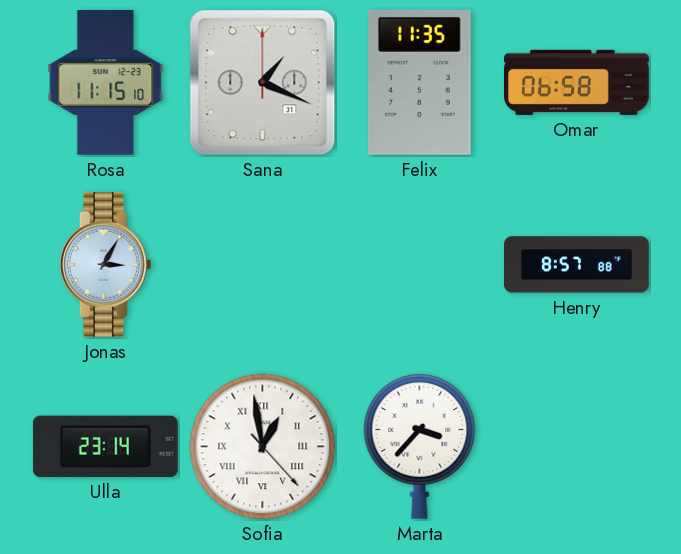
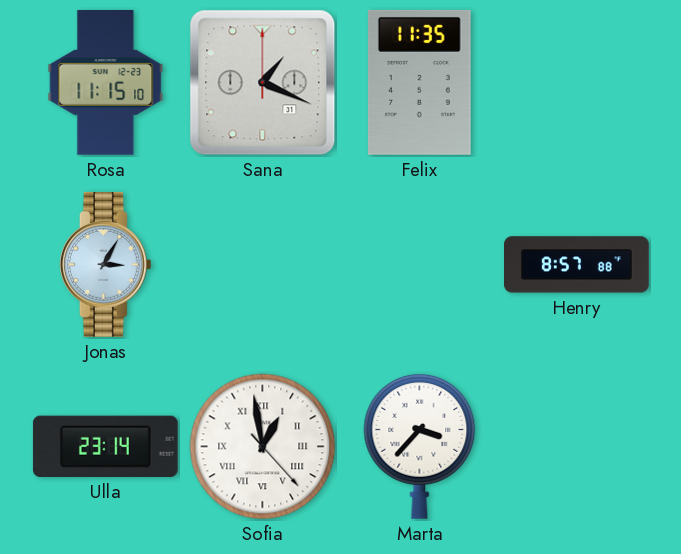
Omar: 06:58 -> none (577, 82)
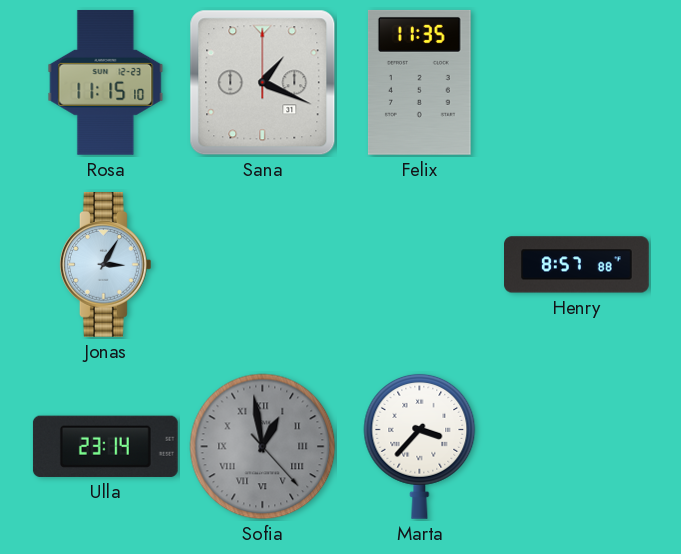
Sofia dial: white -> grey (263, 447)
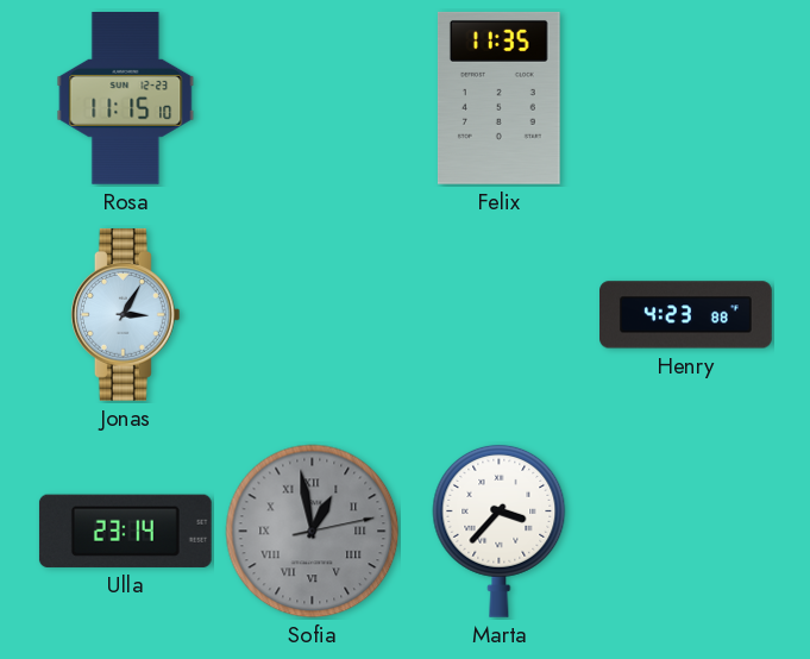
Sana: 1:19 -> none (263, 83)
Henry: 8:57 -> 4:23 (686, 315)
Sofia: 12:58:23 -> 12:58:13 (313, 532)
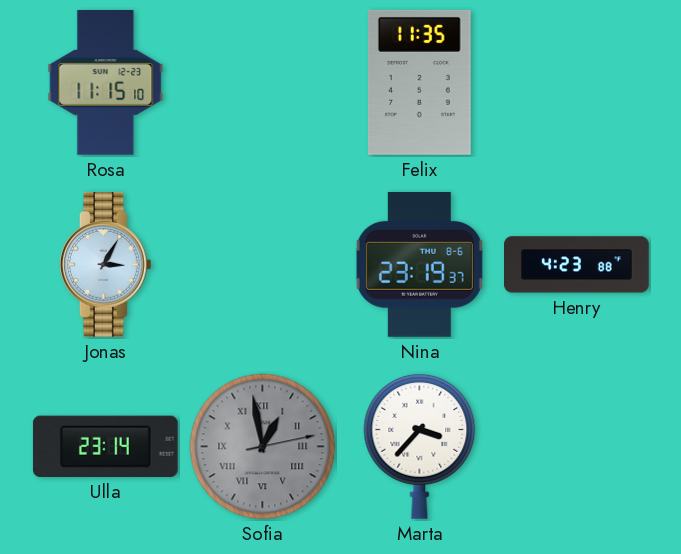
Nina: none -> 23:19 (419, 264)
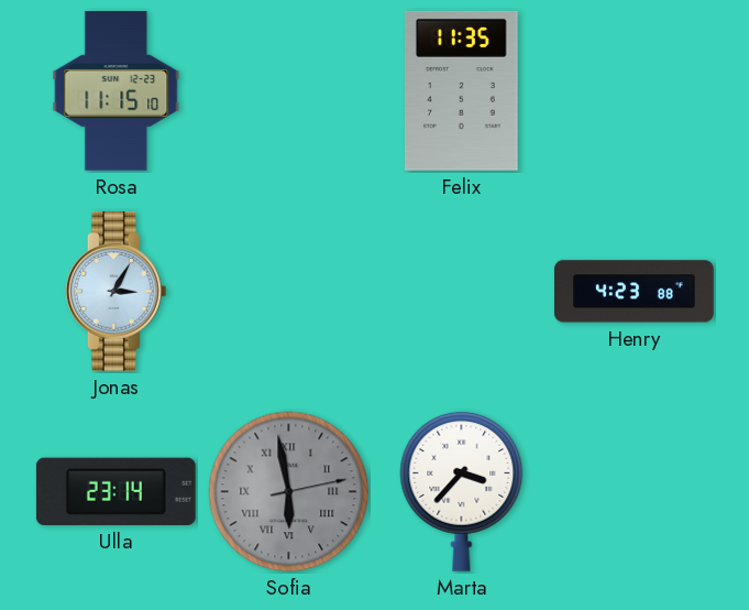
Nina: 23:19 -> none (419, 264)
Sofia: 12:58 -> 5:58 (289, 492)
